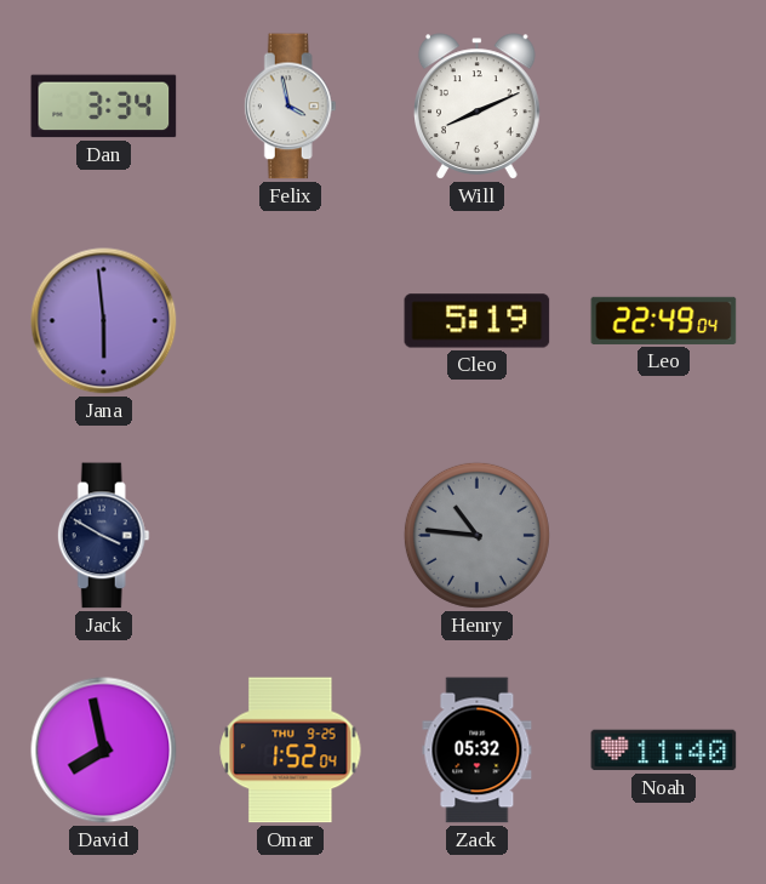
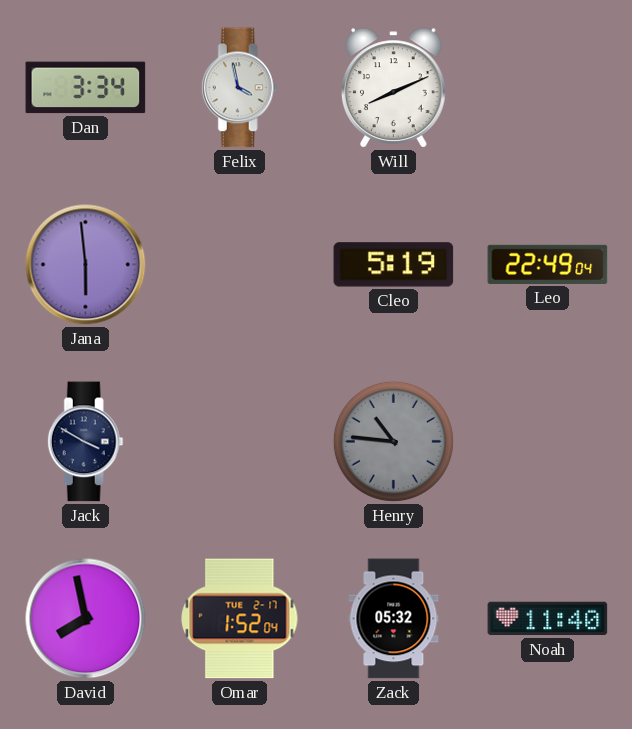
Omar date: THU 9-25 -> TUE 2-17 (240, 619)
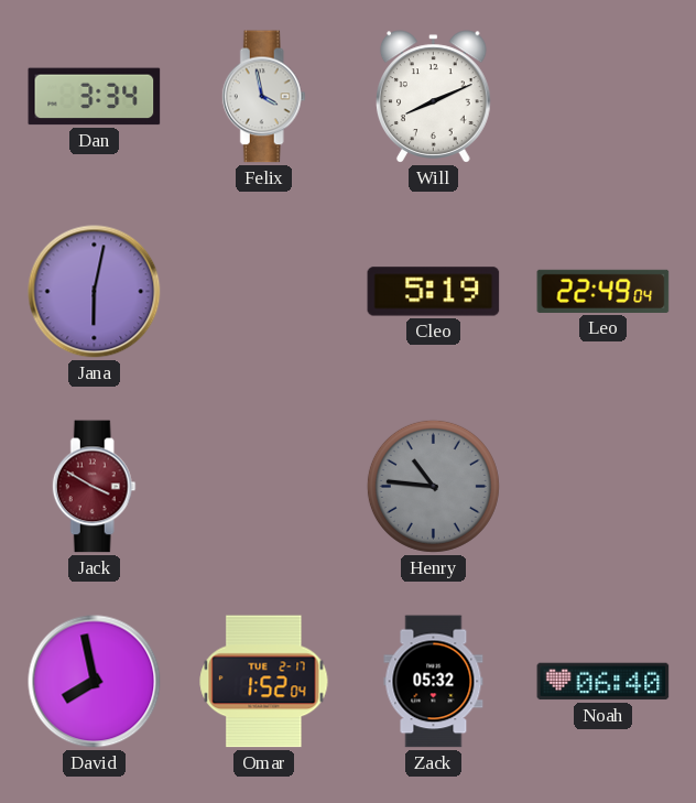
Jana: 5:59 -> 6:02 (95, 292)
Jack dial: navy -> burgundy (94, 487)
Noah: 11:40 -> 06:40 (603, 682)
